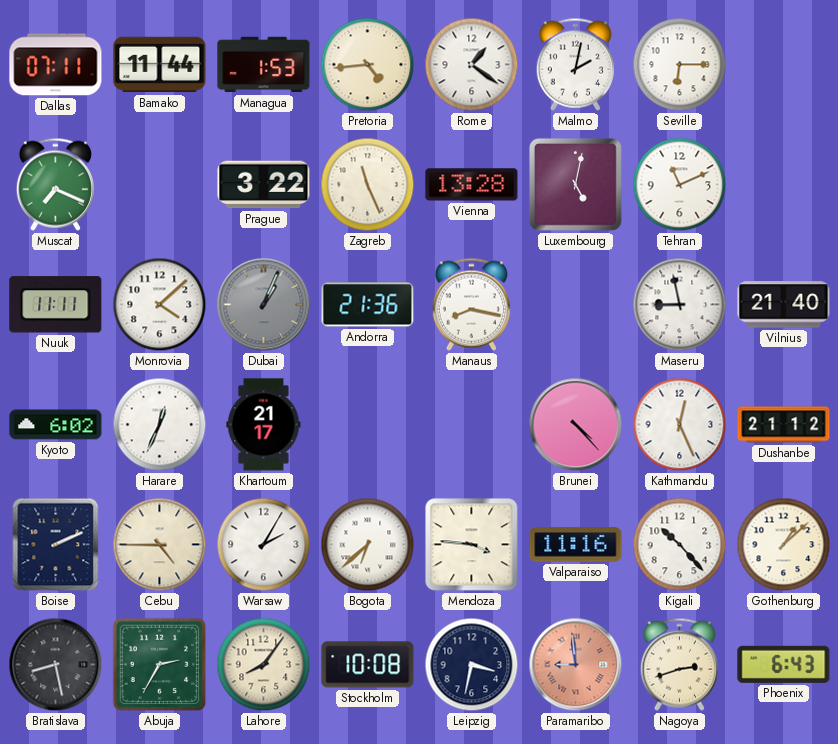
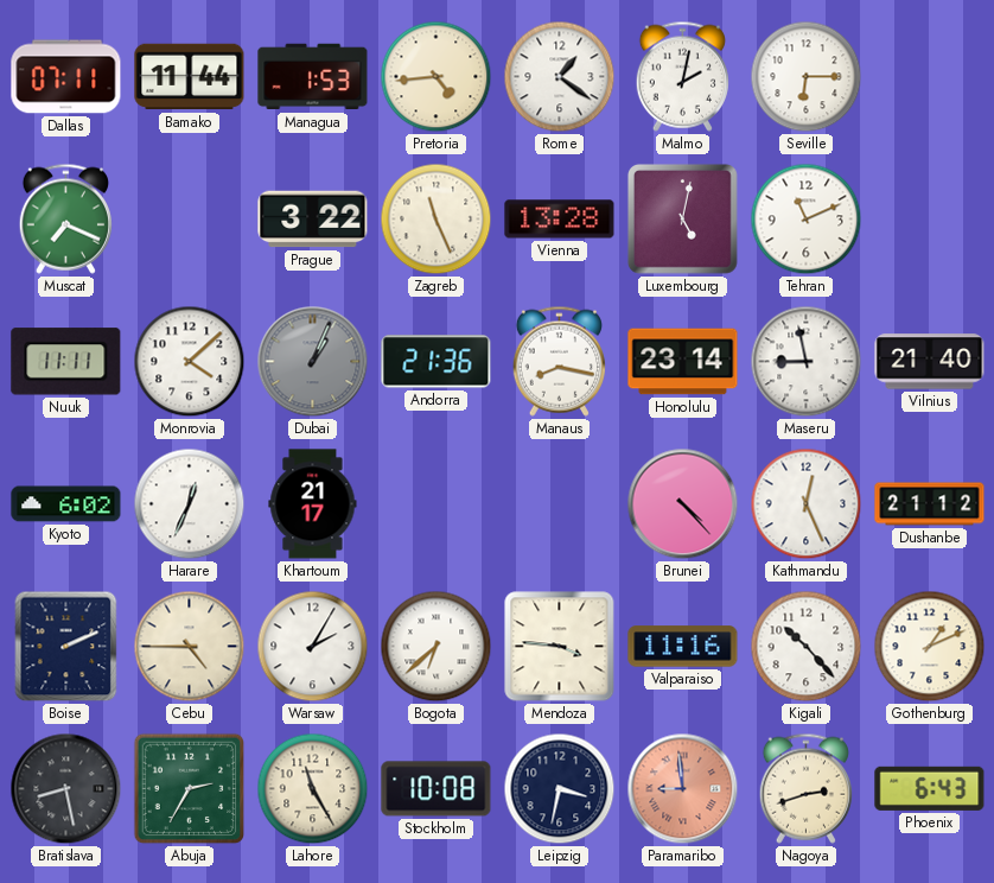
Honolulu: none -> 23:14 (683, 362)
Gothenburg: 1:08 -> 1:11 (930, 647)
Lahore: 8:06 -> 11:25 (313, 789)
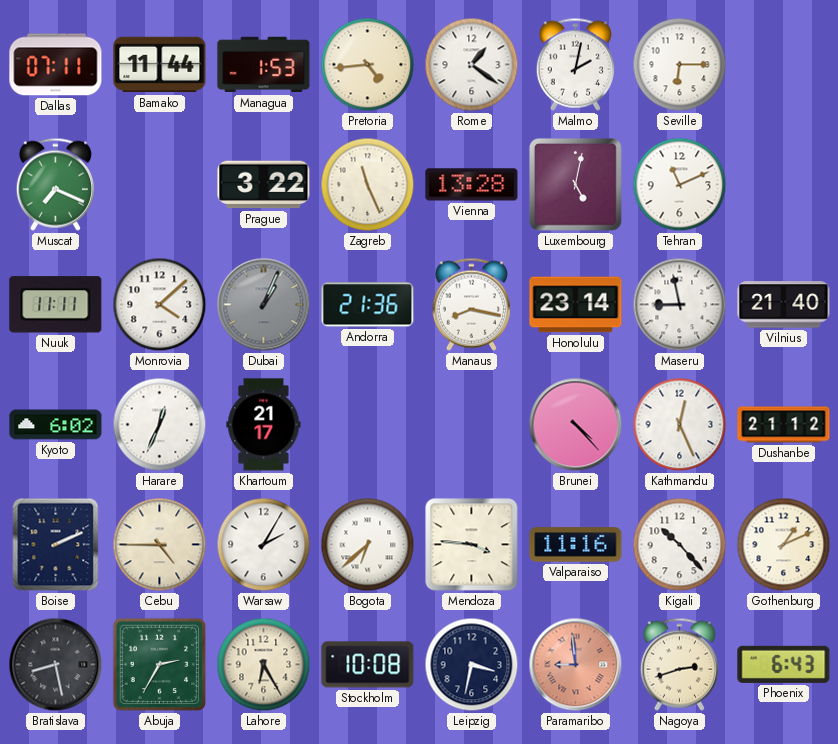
Lahore: 11:25 -> 6:25 (264, 665)
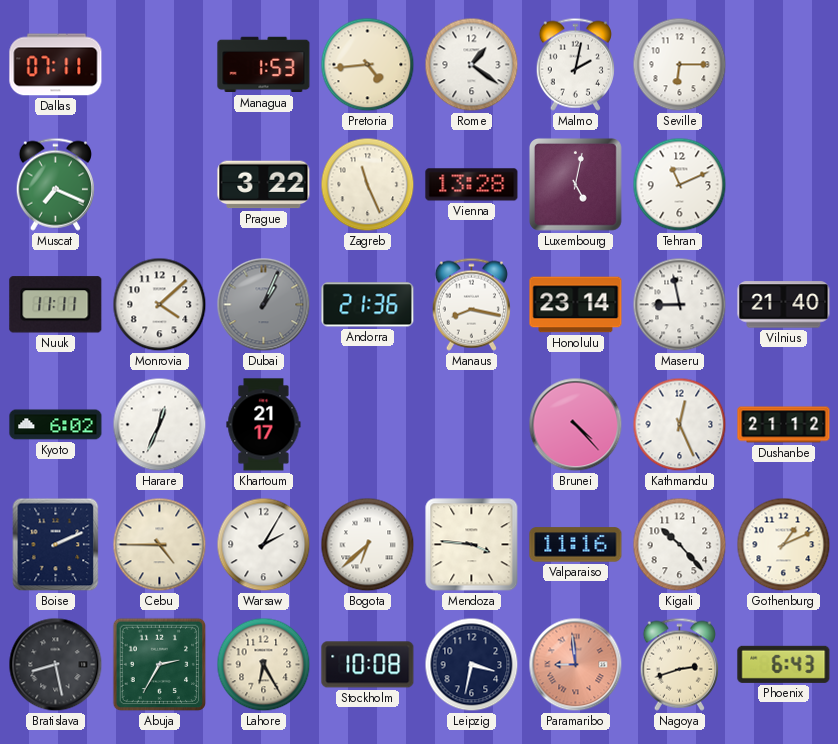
Bamako: 11:44 -> none (160, 65)
